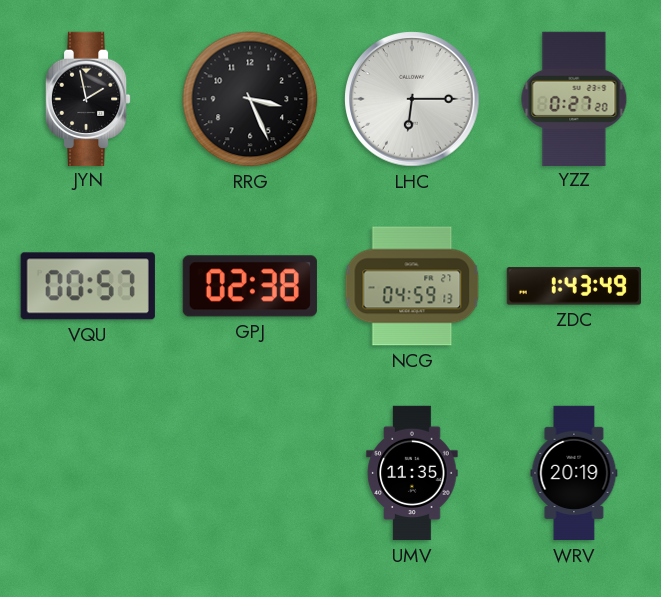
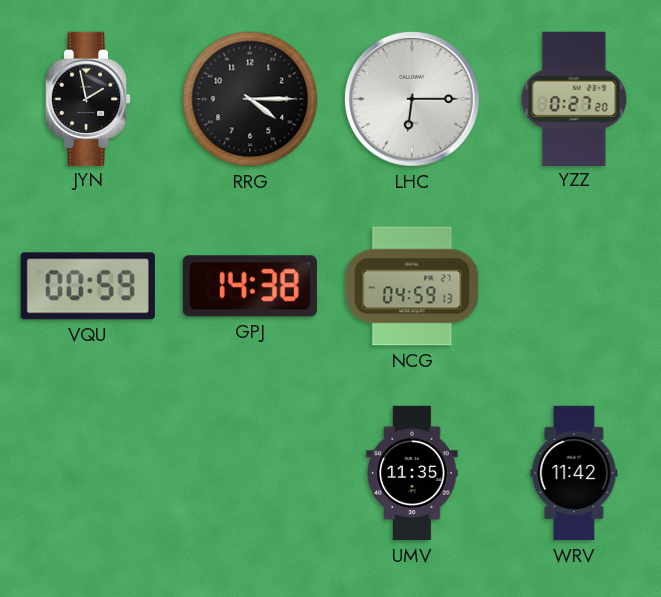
RRG: 3:26 -> 4:15 (250, 99)
VQU: 00:57 -> 00:59 (88, 286)
GPJ: 02:38 -> 14:38 (250, 286)
ZDC: 1:43 -> none (574, 286)
WRV: 20:19 -> 11:42 (574, 473)
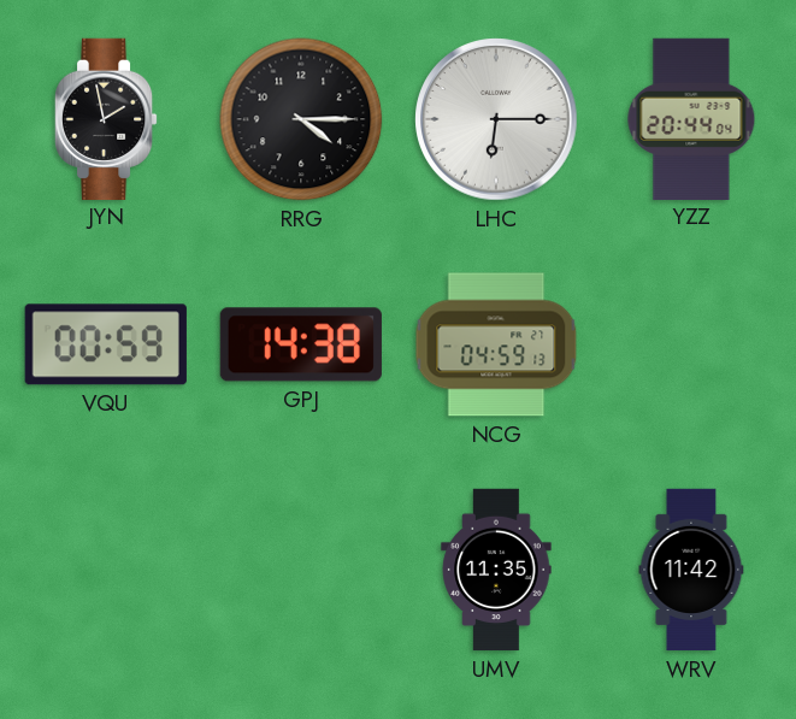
YZZ: 0:27 -> 20:44 (691, 118)
